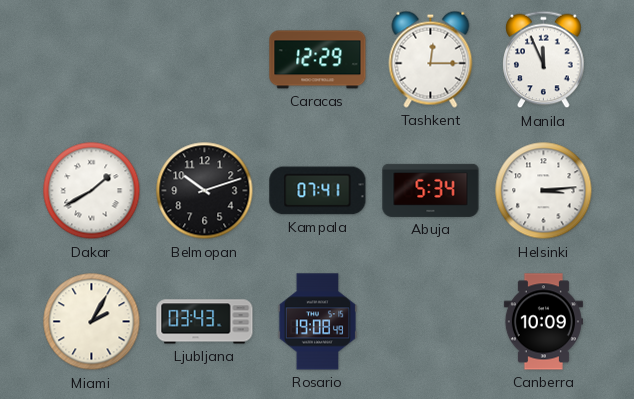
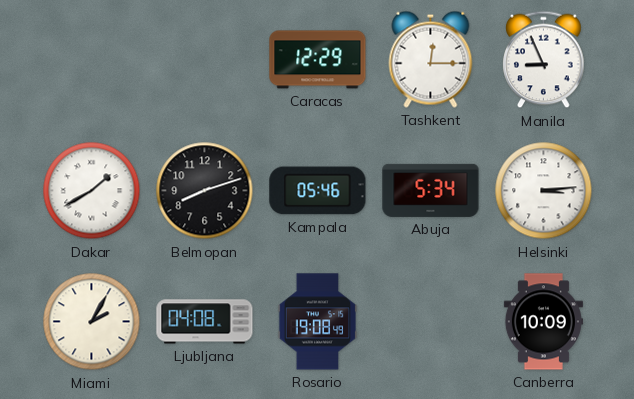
Manila: 11:56 -> 8:56 (544, 60)
Belmopan: 10:12 -> 8:12 (205, 191)
Kampala: 07:41 -> 05:46 (318, 191)
Ljubljana: 03:43 -> 04:08 (205, 322)
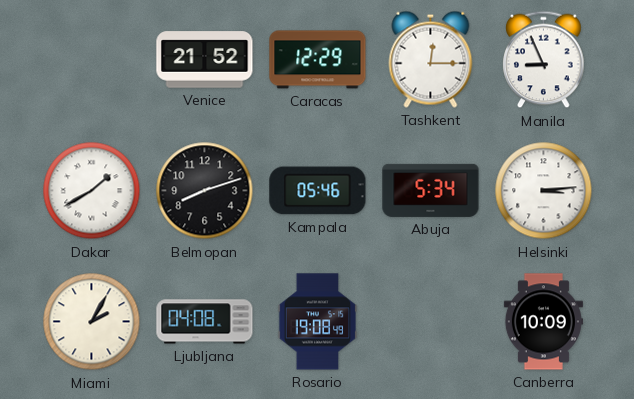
Venice: none -> 21:52 (205, 60)
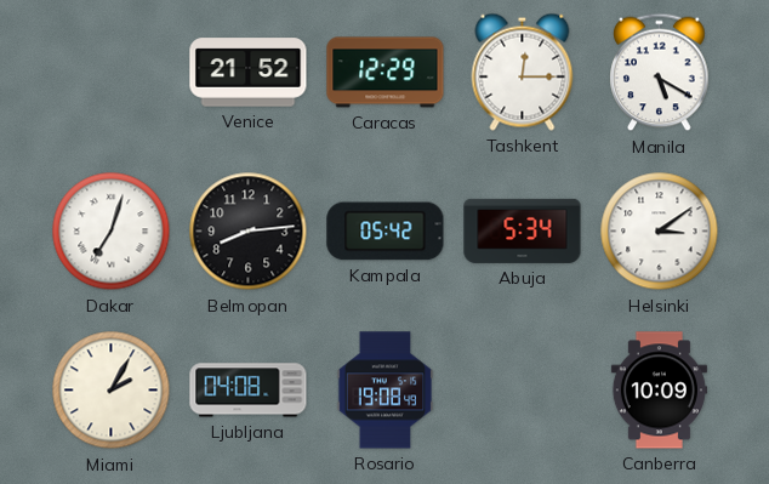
Manila: 8:56 -> 5:20 (660, 73)
Dakar: 1:40 -> 7:03 (112, 232)
Belmopan: 8:12 -> 8:14 (249, 232)
Kampala: 05:46 -> 05:42 (386, 232)
Helsinki: 3:14 -> 3:09 (660, 232)
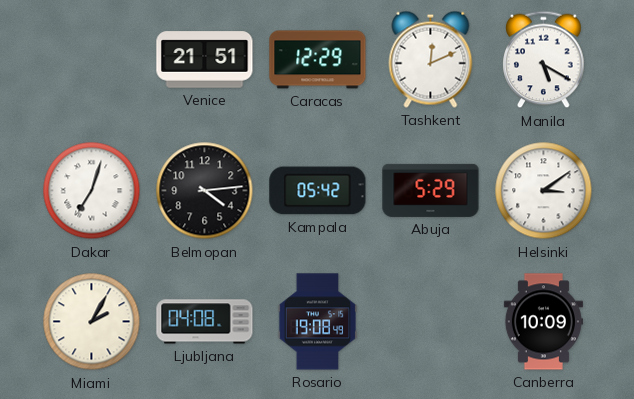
Venice: 21:52 -> 21:51 (205, 60)
Tashkent: 12:15 -> 12:11 (431, 59)
Belmopan: 8:14 -> 4:14 (205, 191)
Abuja: 5:34 -> 5:29 (431, 190)
